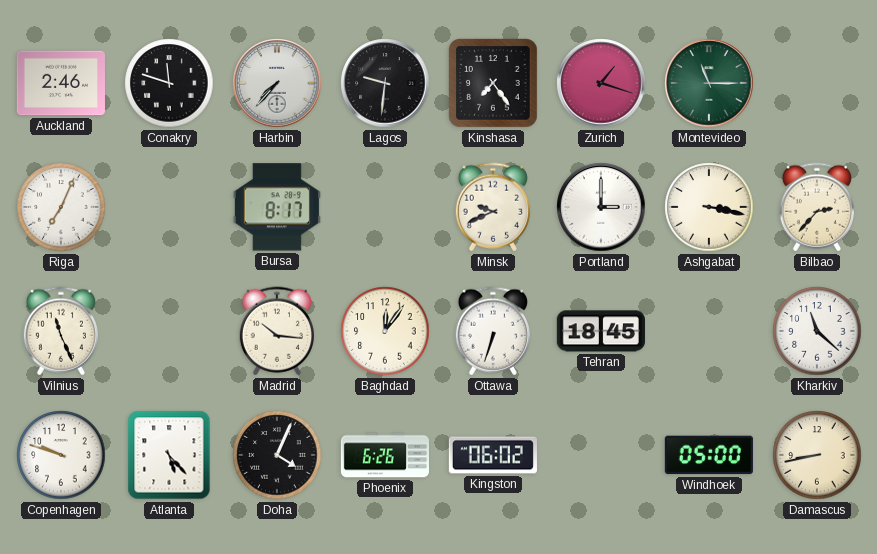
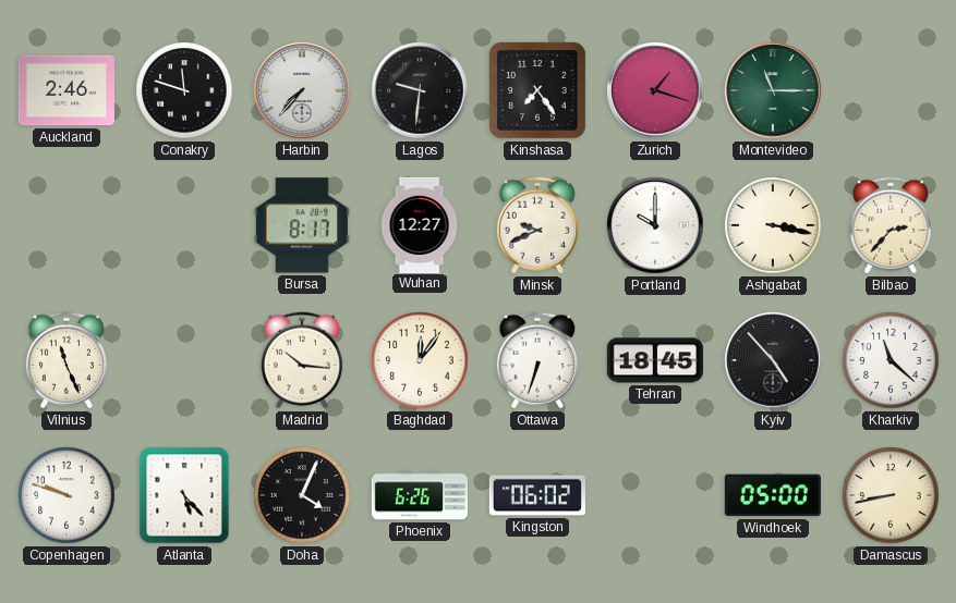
Riga: 7:04 -> none (61, 207)
Wuhan: none -> 12:27 (420, 224)
Portland: 3:00 -> 10:00 (655, 225)
Kyiv: none -> 4:53 (773, 360)
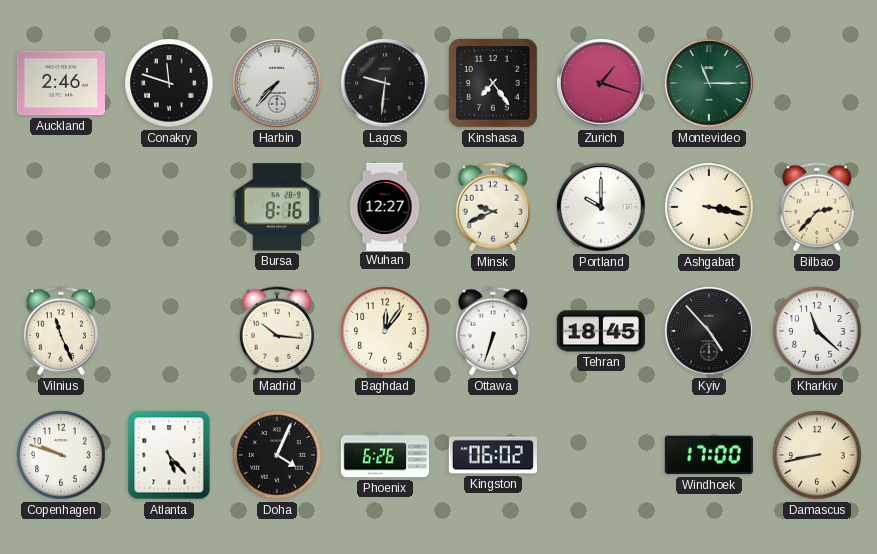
Bursa: 8:17 -> 8:16 (277, 207)
Windhoek: 05:00 -> 17:00 (709, 455)
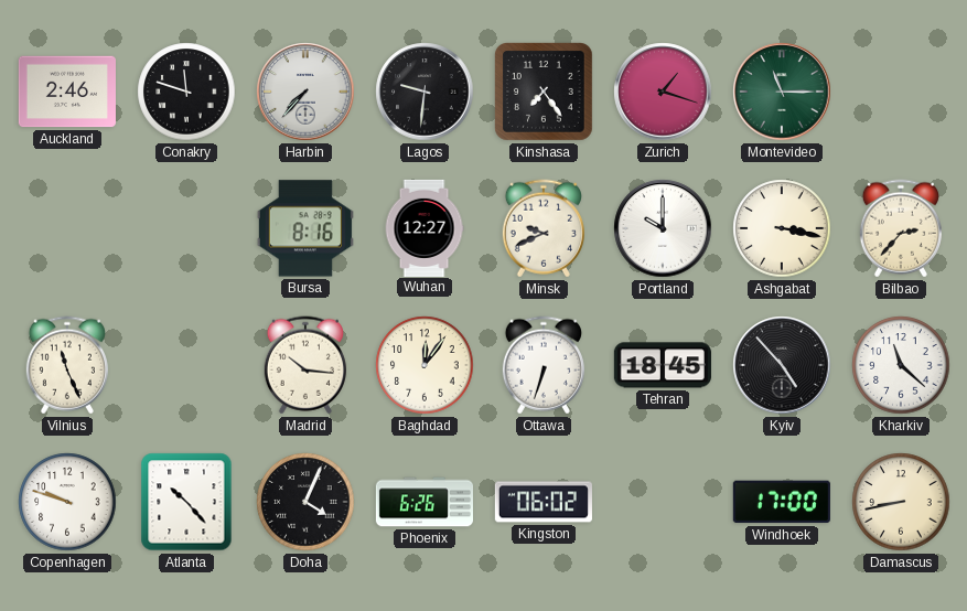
Atlanta: 5:23 -> 10:23 (186, 502)
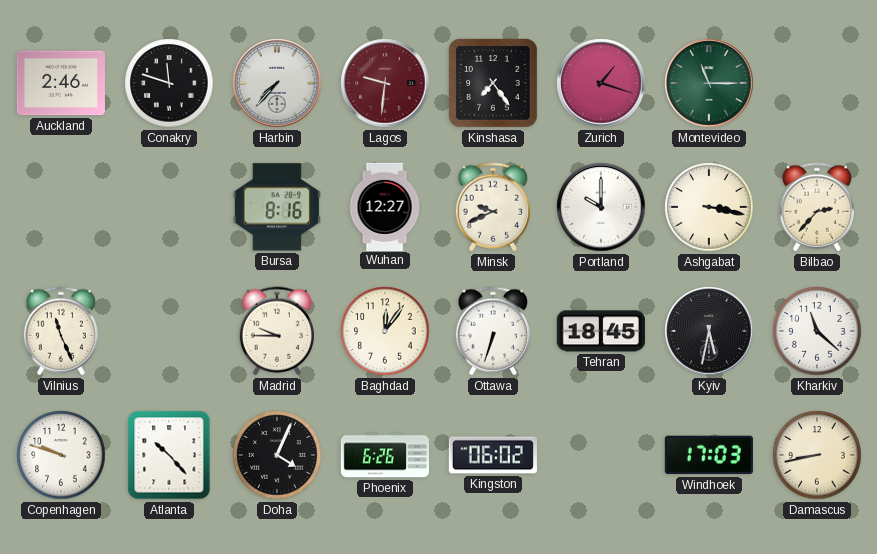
Lagos dial: black -> burgundy (385, 83)
Madrid: 10:16 -> 9:45 (277, 331)
Kyiv: 4:53 -> 5:32 (709, 331)
Windhoek: 17:00 -> 17:03 (709, 455)
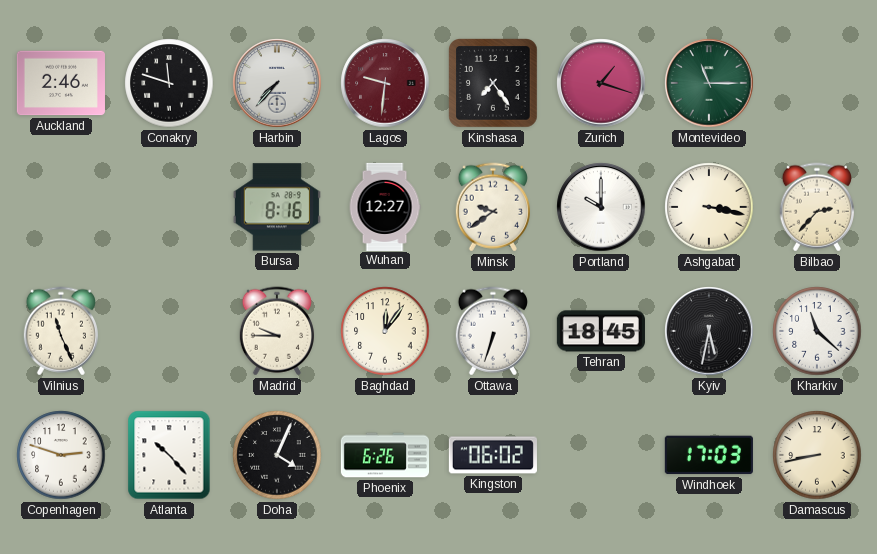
Minsk: 9:41 -> 9:39 (493, 207)
Copenhagen: 9:48 -> 2:48 (61, 455)
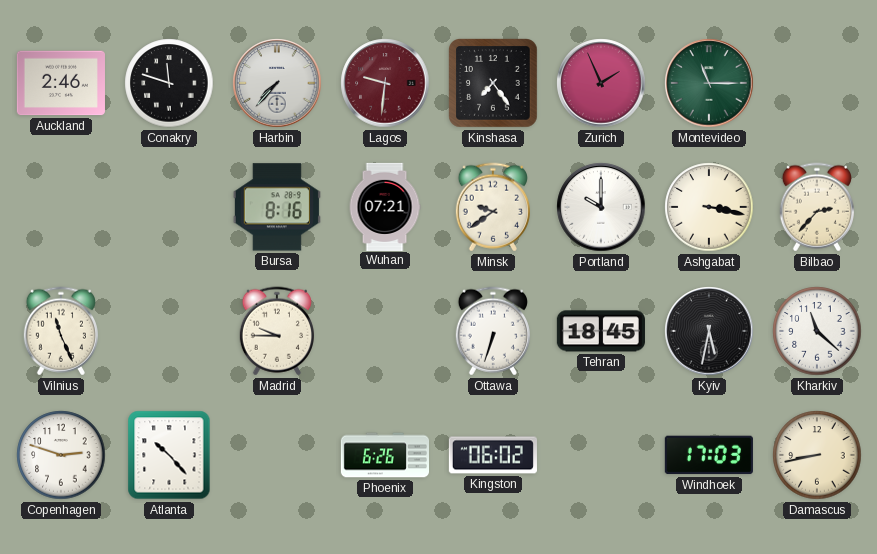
Zurich: 1:18 -> 1:56 (601, 83)
Wuhan: 12:27 -> 07:21 (385, 206)
Baghdad: 12:06 -> none (385, 331)
Doha: 4:04 -> none (277, 455)
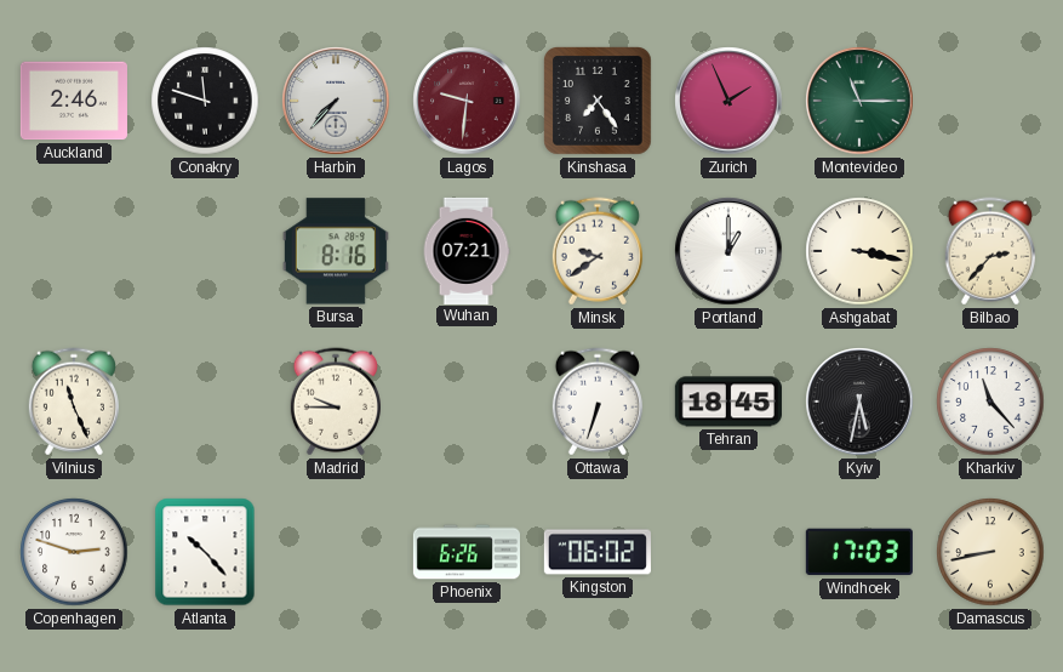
Portland: 10:00 -> 1:00 (728, 251)
Kharkiv: 11:22 -> 11:23 (990, 402)
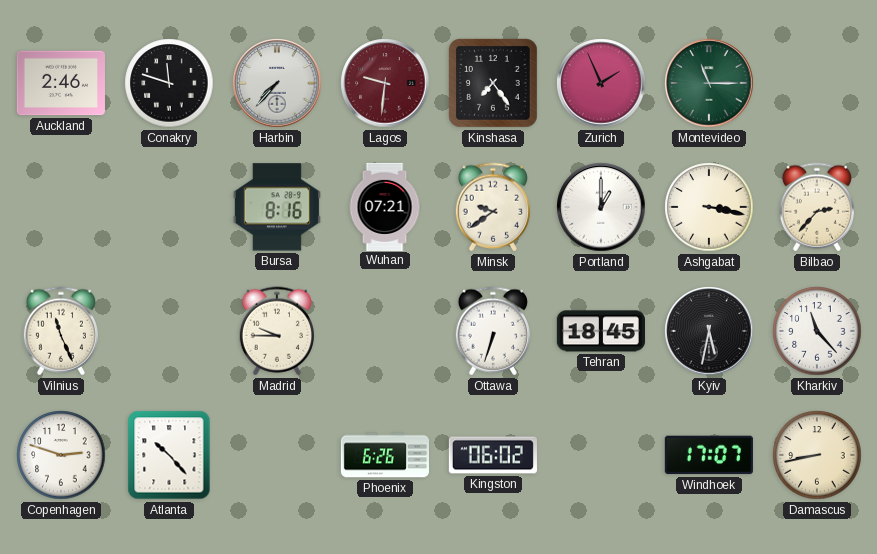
Windhoek: 17:03 -> 17:07 (709, 455)
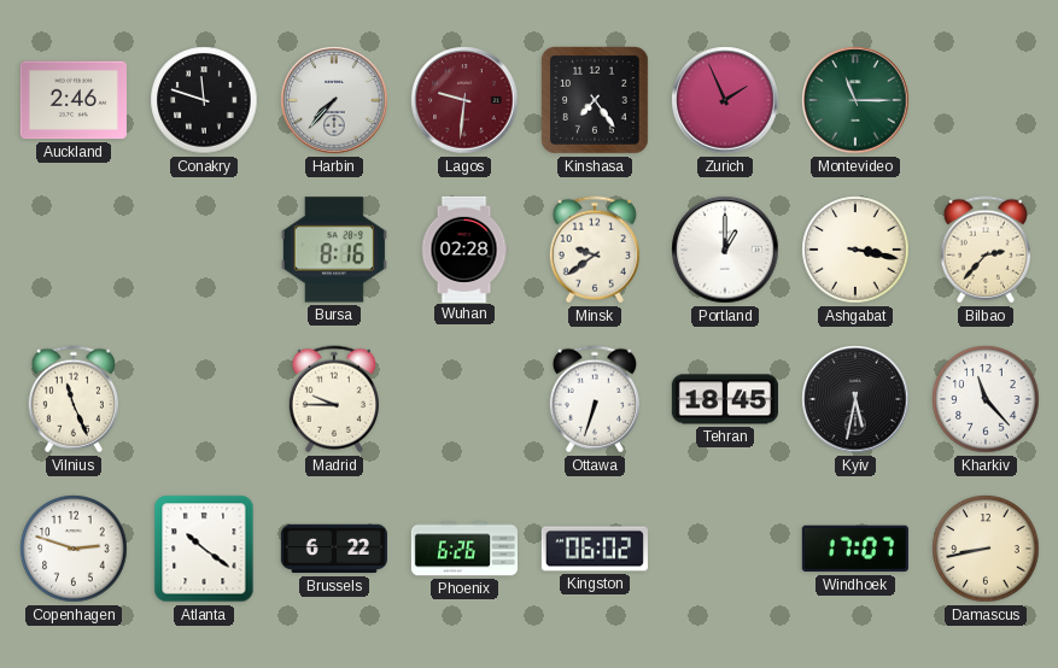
Wuhan: 07:21 -> 02:28 (464, 248)
Atlanta: 10:23 -> 10:21 (204, 549)
Brussels: none -> 6:22 (334, 549)
